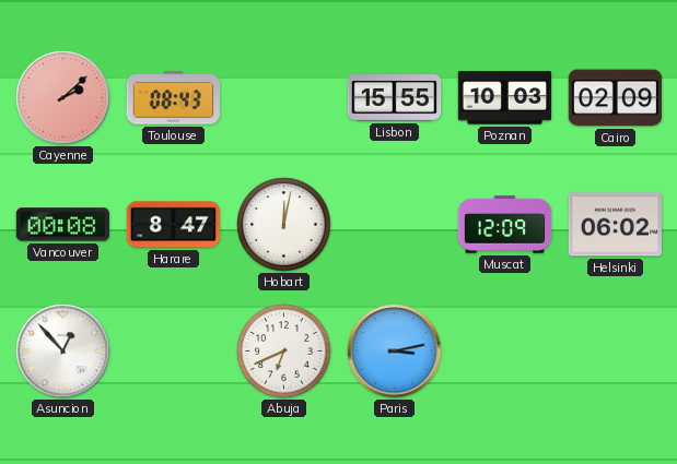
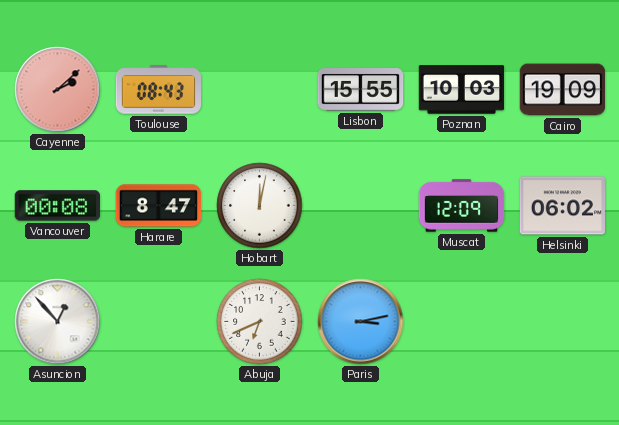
Cairo: 02:09 -> 19:09 (562, 90)
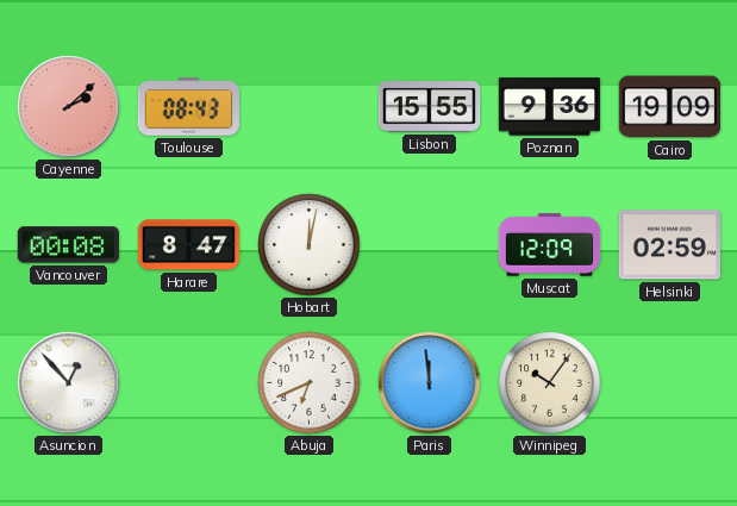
Poznan: 10:03 -> 9:36 (550, 107)
Helsinki: 06:02 -> 02:59 (669, 245)
Paris: 3:13 -> 11:59 (430, 383)
Winnipeg: none -> 10:06 (550, 383)
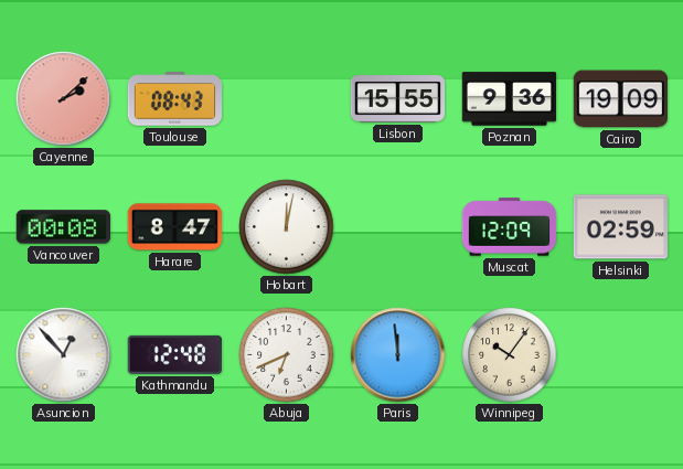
Kathmandu: none -> 12:48 (174, 354)
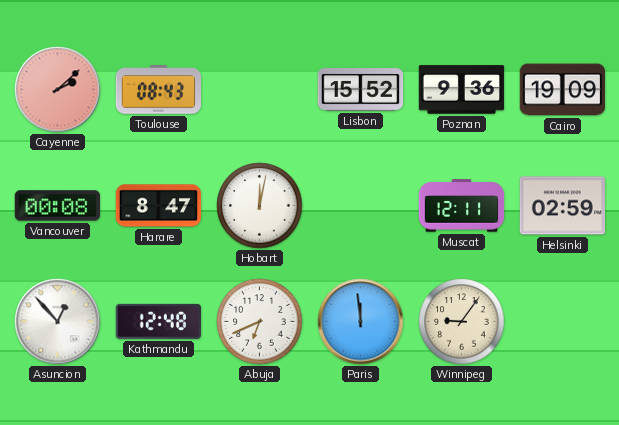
Lisbon: 15:55 -> 15:52 (361, 90)
Muscat: 12:09 -> 12:11 (462, 206)
Winnipeg: 10:06 -> 9:06 (462, 322)
